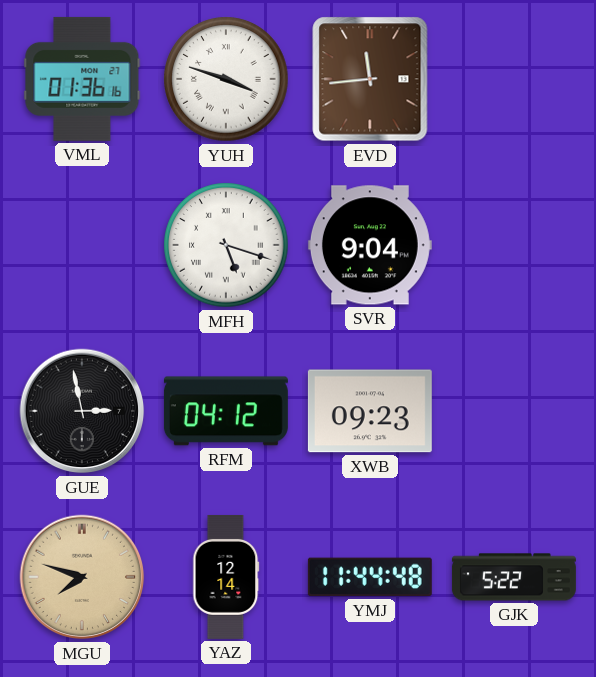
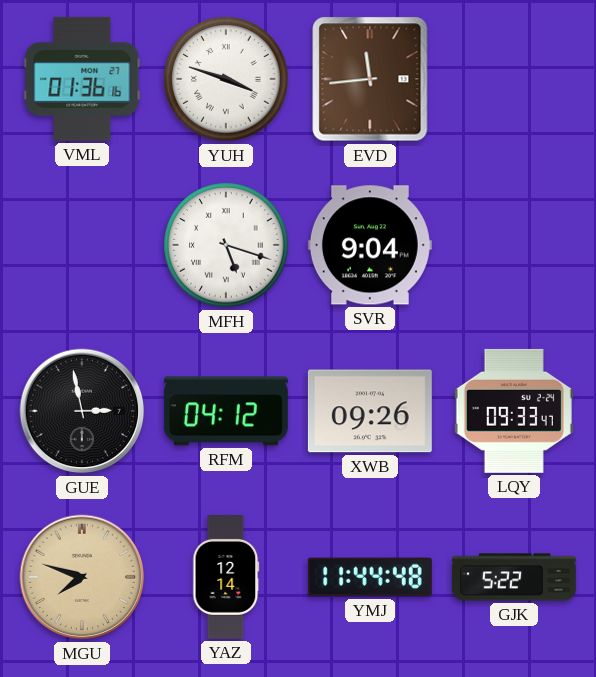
XWB: 09:23 -> 09:26 (370, 411)
LQY: none -> 09:33 (514, 411)
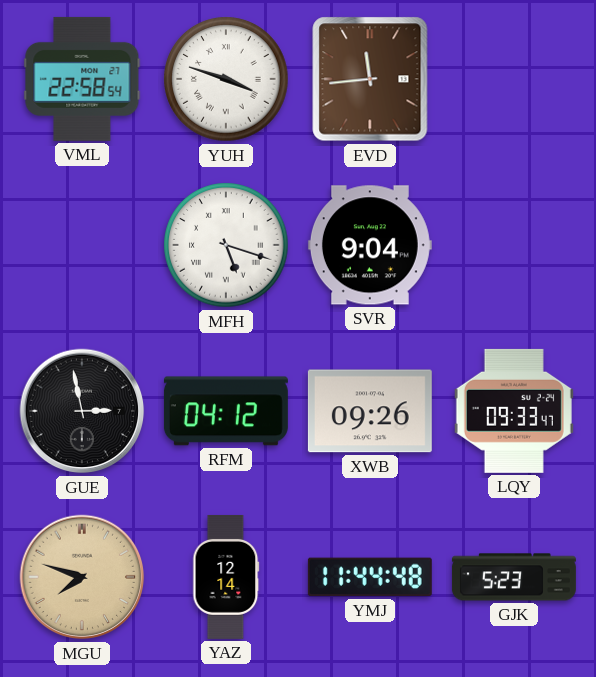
VML: 01:36 -> 22:58 (82, 79)
GJK: 5:22 -> 5:23 (514, 577)
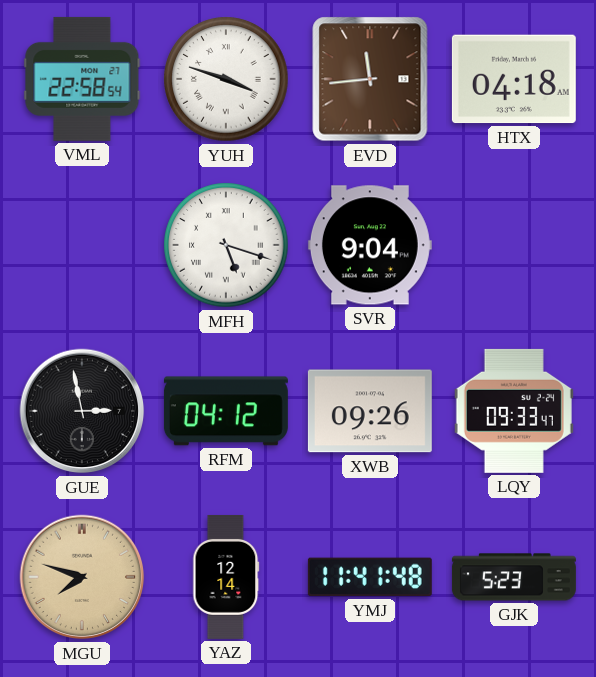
HTX: none -> 04:18 (514, 79)
YMJ: 11:44 -> 11:41 (370, 577)
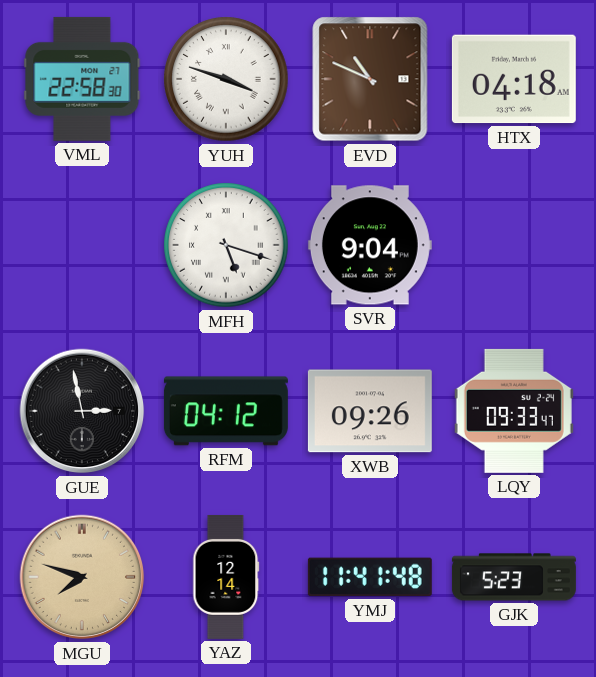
VML: 22:58:54 -> 22:58:30 (82, 79)
EVD: 11:44 -> 10:49 (370, 79)
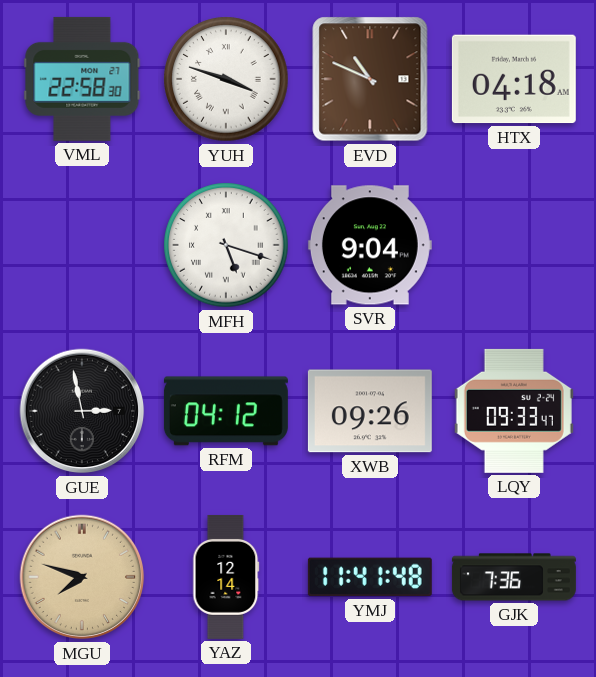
GJK: 5:23 -> 7:36 (514, 577)
